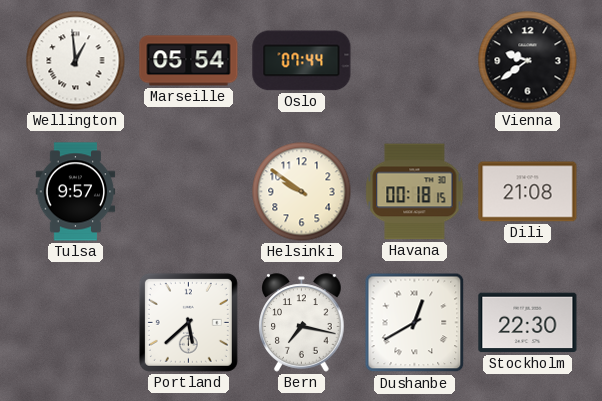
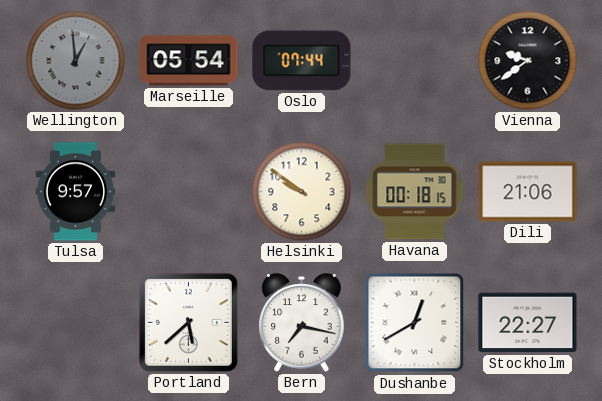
Wellington dial: white -> grey (76, 61)
Dili: 21:08 -> 21:06 (528, 192)
Stockholm: 22:30 -> 22:27 (528, 323)
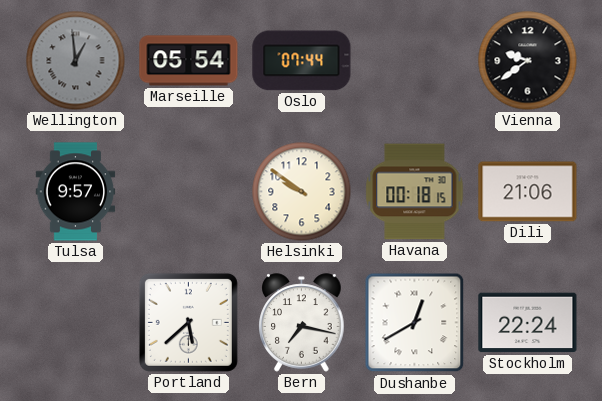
Stockholm: 22:27 -> 22:24 (528, 323)
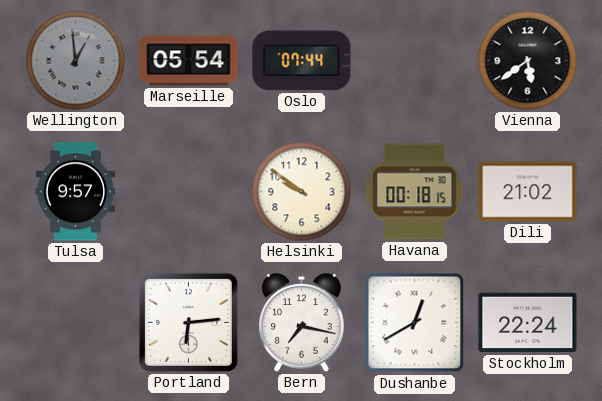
Vienna: 9:39 -> 5:39 (528, 61)
Dili: 21:06 -> 21:02 (528, 192)
Portland: 5:38 -> 6:14 (188, 322)
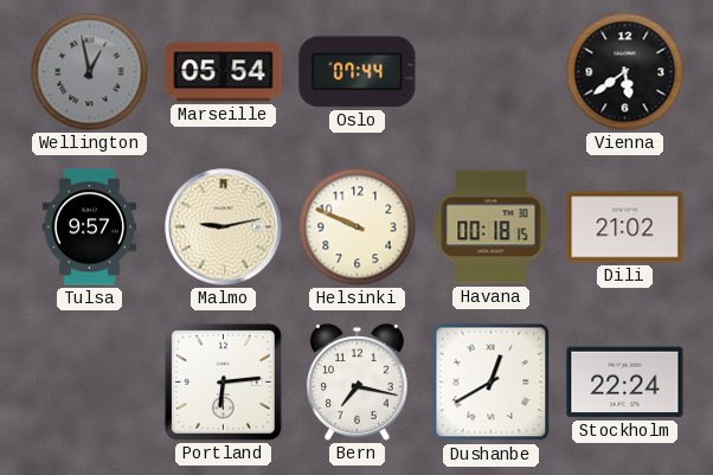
Wellington: 12:59 -> 12:58 (90, 72)
Malmo: none -> 9:13 (224, 227)
Helsinki: 9:51 -> 9:49 (358, 227)
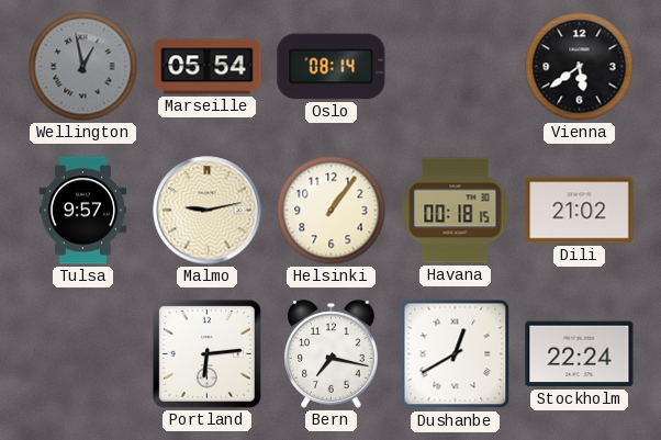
Oslo: 07:44 -> 08:14 (332, 67)
Helsinki: 9:49 -> 1:06 (332, 211)
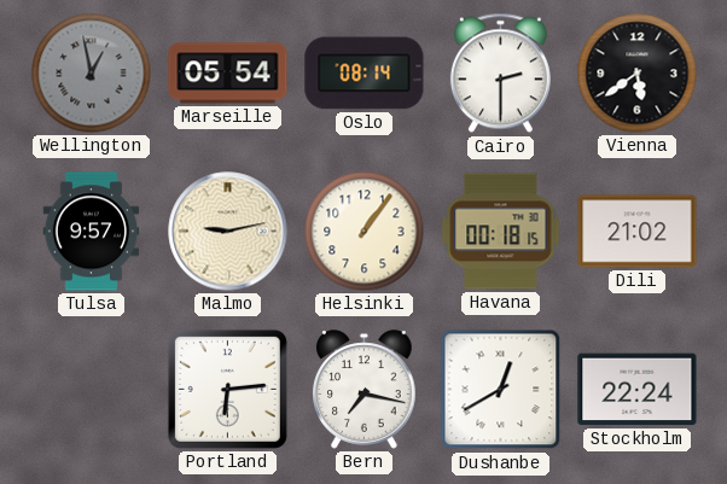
Cairo: none -> 2:30 (500, 74)
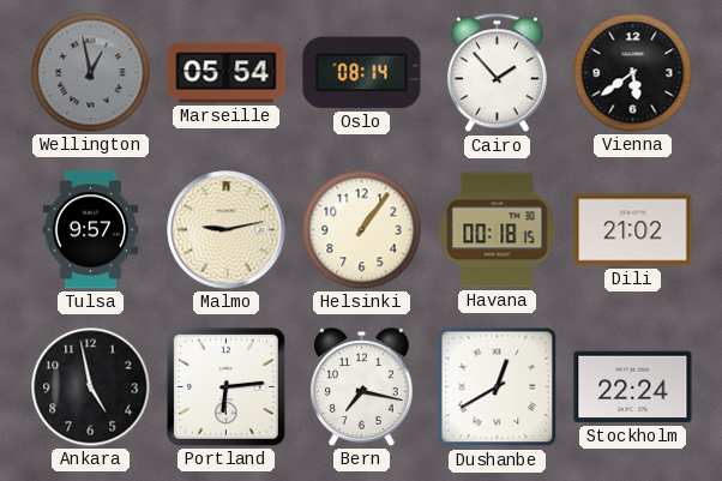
Cairo: 2:30 -> 1:53 (497, 73)
Ankara: none -> 4:58 (91, 387)
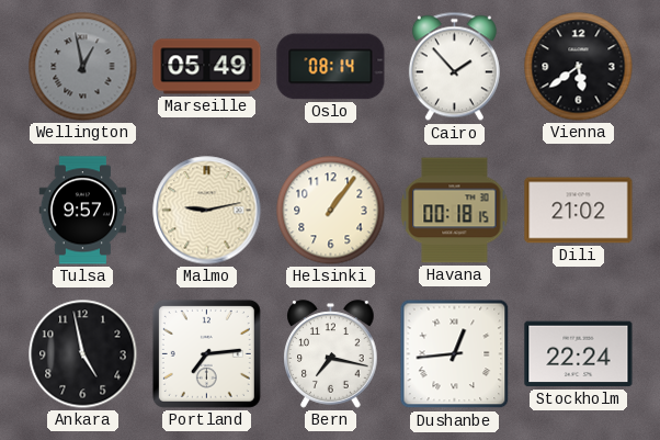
Marseille: 05:54 -> 05:49 (207, 67)
Portland: 6:14 -> 7:14 (206, 353)
Dushanbe: 12:40 -> 12:44 (455, 354)
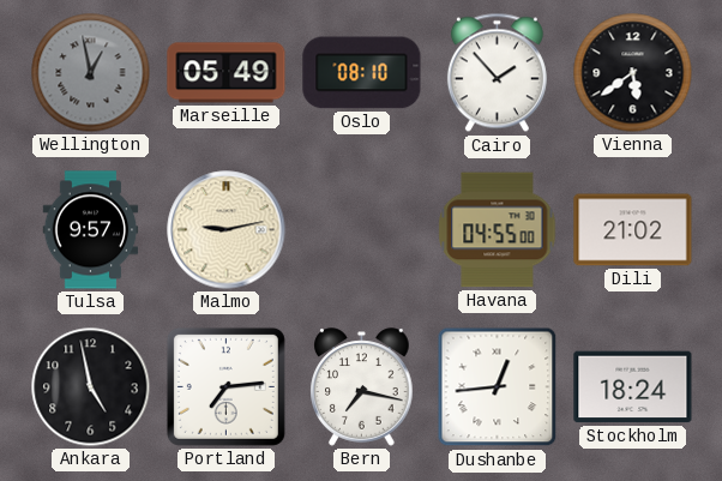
Oslo: 08:14 -> 08:10 (362, 73)
Helsinki: 1:06 -> none (331, 211)
Havana: 00:18 -> 04:55 (498, 230)
Stockholm: 22:24 -> 18:24 (633, 387)
